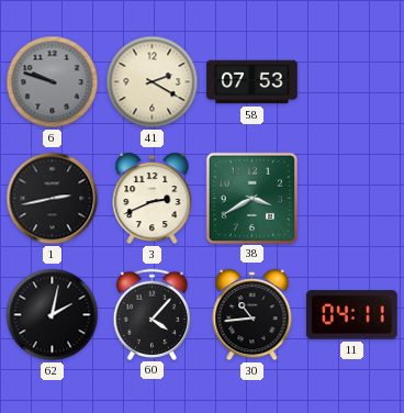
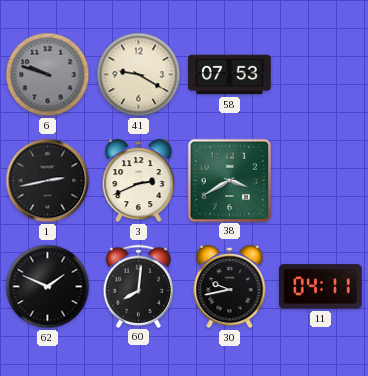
41: 2:20 -> 9:20 (139, 75)
62: 2:02 -> 1:49 (48, 287)
60: 4:07 -> 8:01 (139, 286)
30: 10:44 -> 9:43 (230, 287)
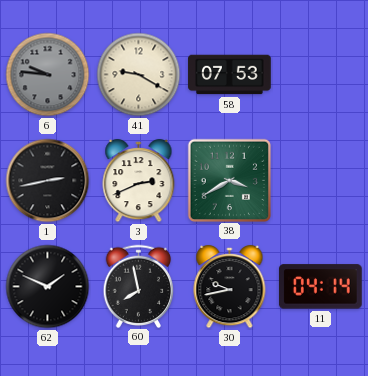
6: 9:48 -> 9:46 (48, 75)
60: 8:01 -> 7:58 (139, 286)
11: 04:11 -> 04:14 (320, 287)
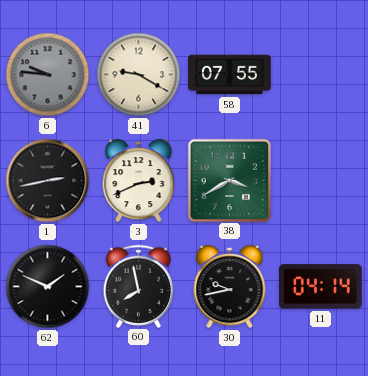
58: 07:53 -> 07:55 (230, 75)
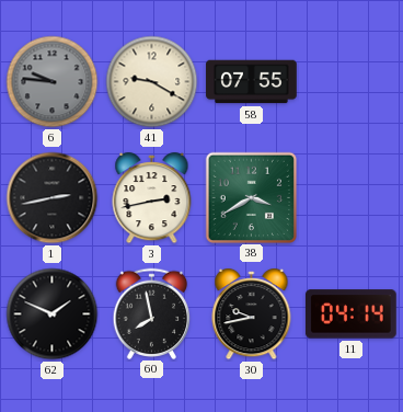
3: 2:41 -> 2:43 (152, 198)
